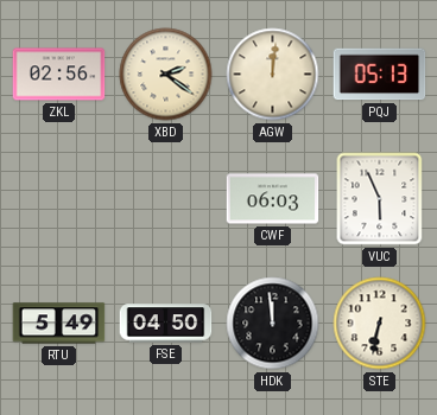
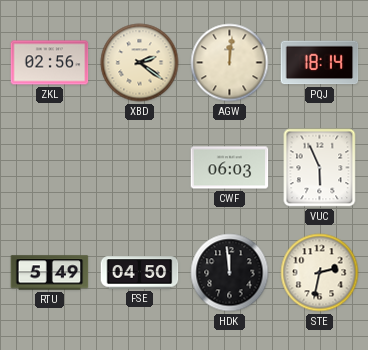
PQJ: 05:13 -> 18:14 (320, 63)
STE: 6:32 -> 2:32 (320, 273)
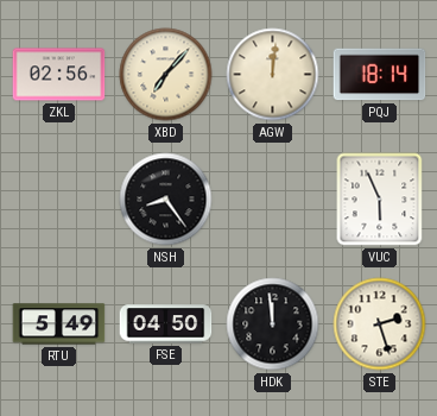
XBD: 2:21 -> 7:07 (166, 75)
NSH: none -> 8:24 (166, 200)
CWF: 06:03 -> none (230, 168)
STE: 2:32 -> 2:27 (380, 324)
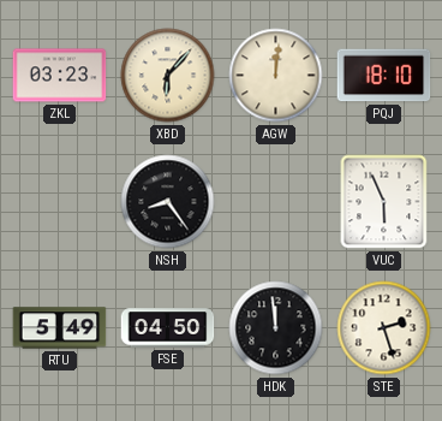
ZKL: 02:56 -> 03:23 (60, 76)
XBD: 7:07 -> 6:07 (168, 76)
PQJ: 18:14 -> 18:10 (384, 76)
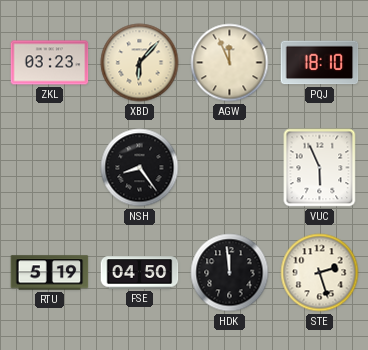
AGW: 12:01 -> 11:56 (230, 63)
RTU: 5:49 -> 5:19 (50, 273)
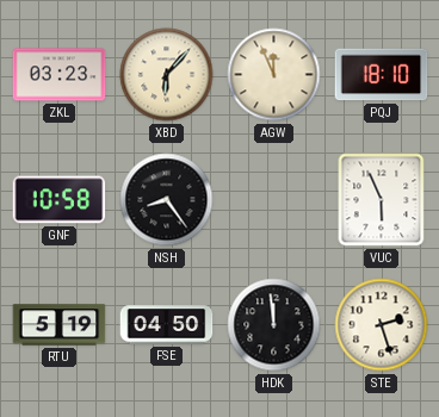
GNF: none -> 10:58 (60, 200)
